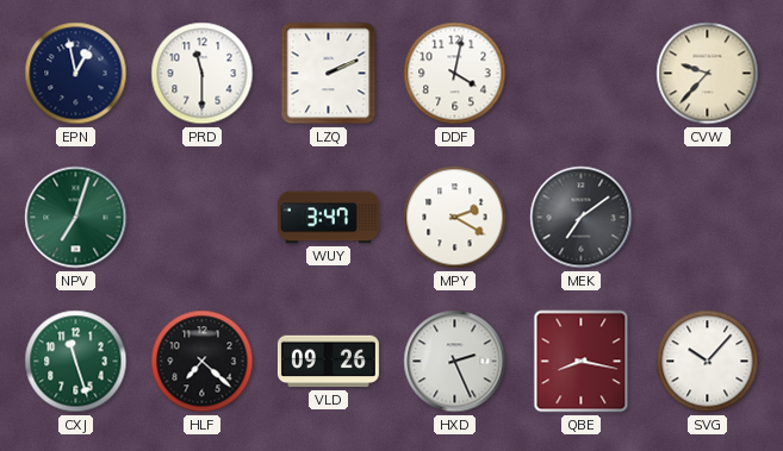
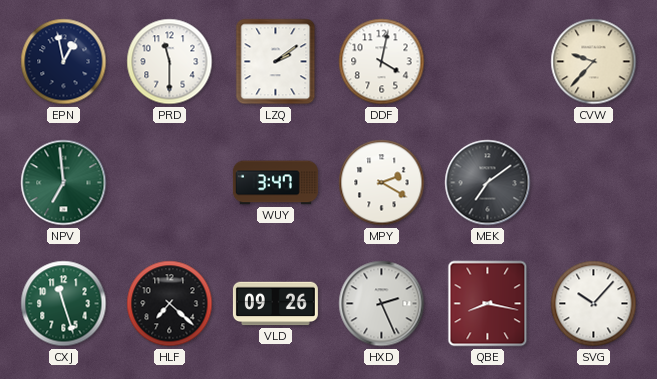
LZQ: 2:11 -> 2:09 (276, 62)
NPV: 7:03 -> 6:59 (64, 183)
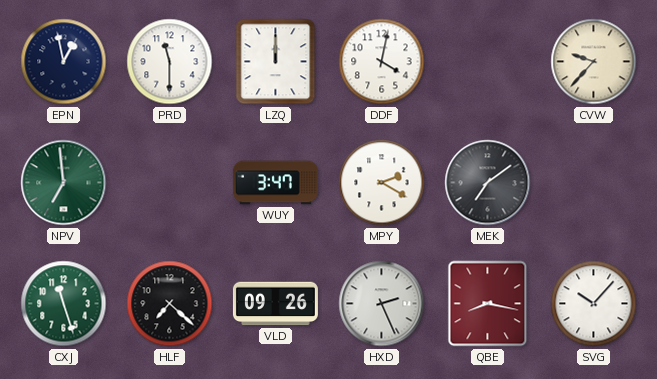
LZQ: 2:09 -> 12:00 (276, 62)
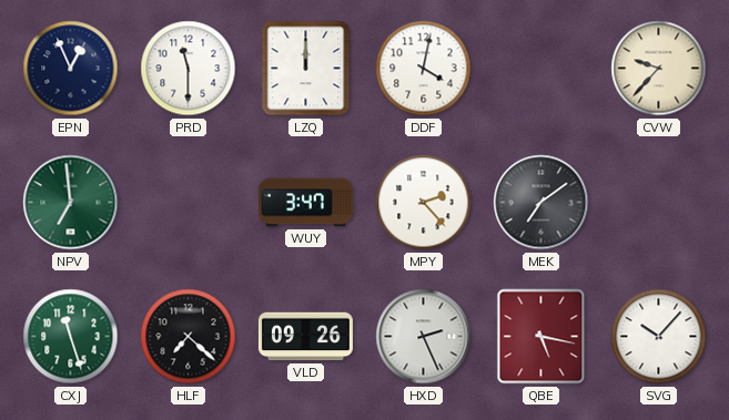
EPN: 12:58 -> 12:56 (71, 69)
MPY: 2:20 -> 2:23 (424, 203)
QBE: 8:17 -> 5:17 (541, 337)
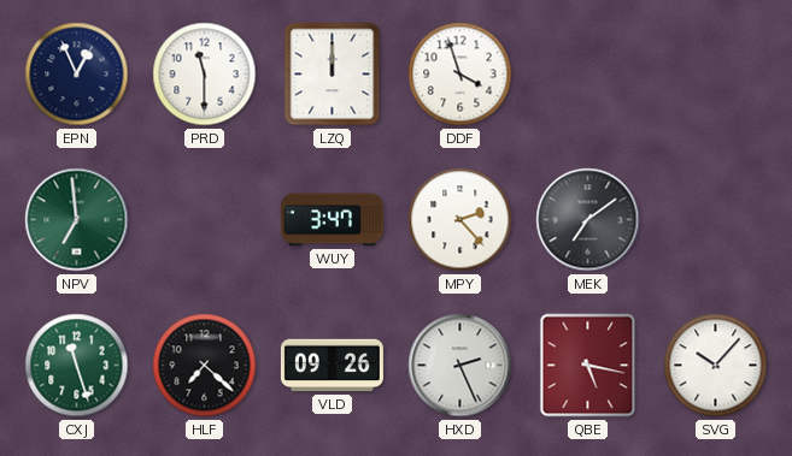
DDF: 4:02 -> 3:57 (460, 75)
CVW: 9:37 -> none (659, 69)
